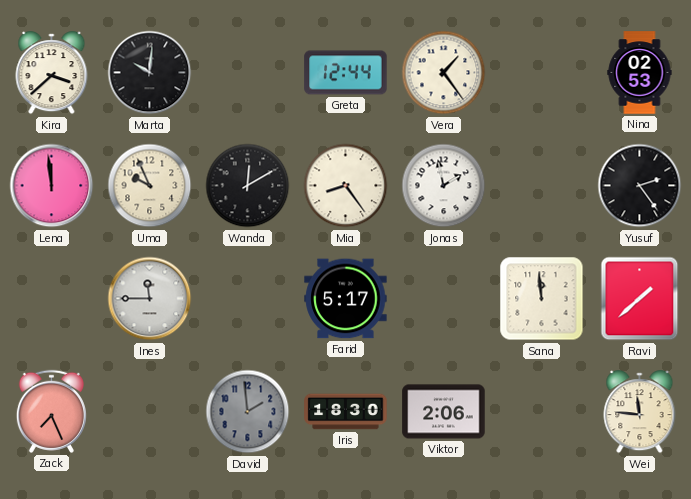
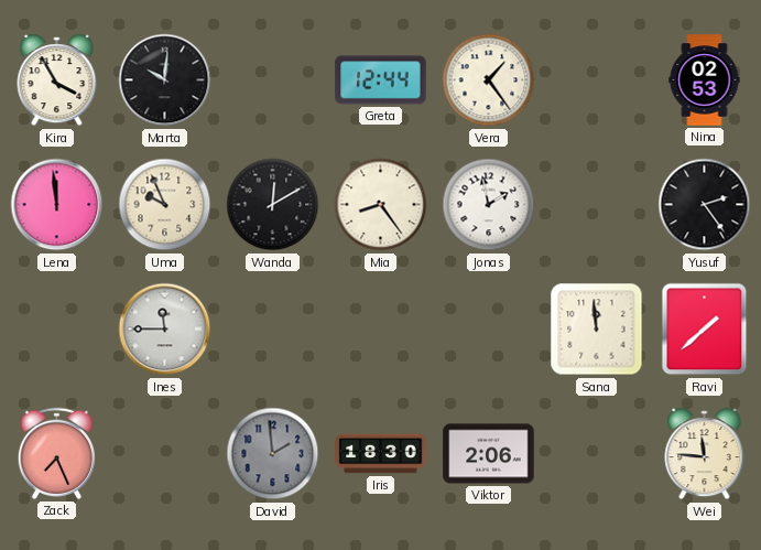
Kira: 3:38 -> 3:55 (57, 80)
Farid: 5:17 -> none (346, 299)
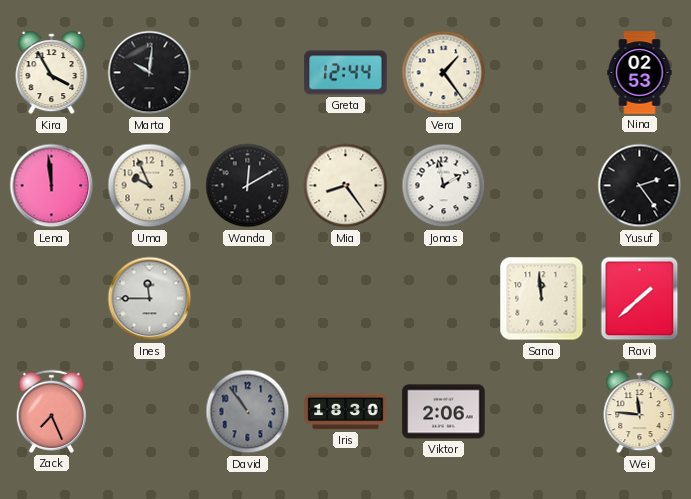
David: 1:59 -> 10:54 (248, 412)
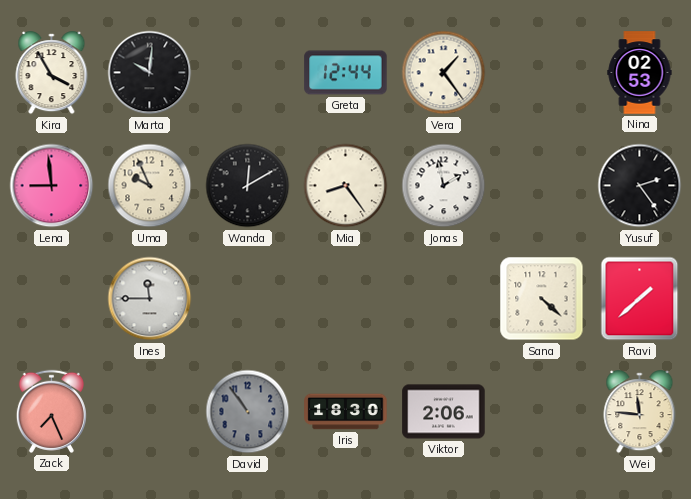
Lena: 11:59 -> 8:59 (52, 186)
Sana: 11:59 -> 4:22 (542, 299)
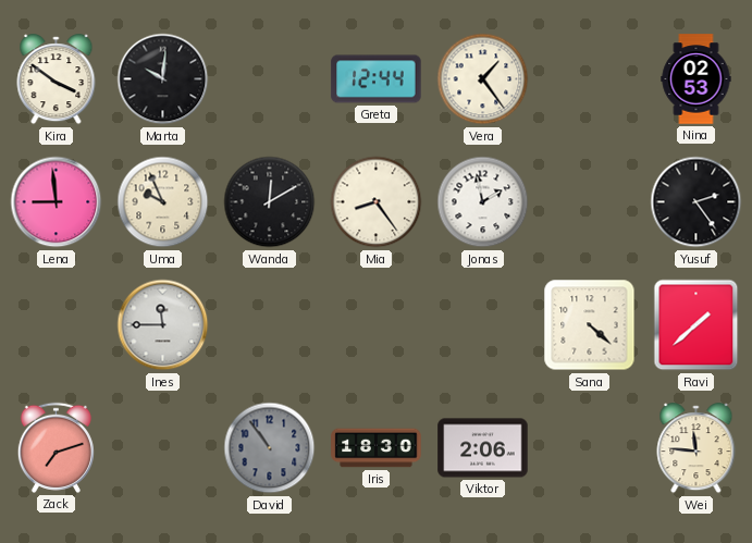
Kira: 3:55 -> 3:51 (57, 79)
Zack: 7:26 -> 7:12 (56, 447)
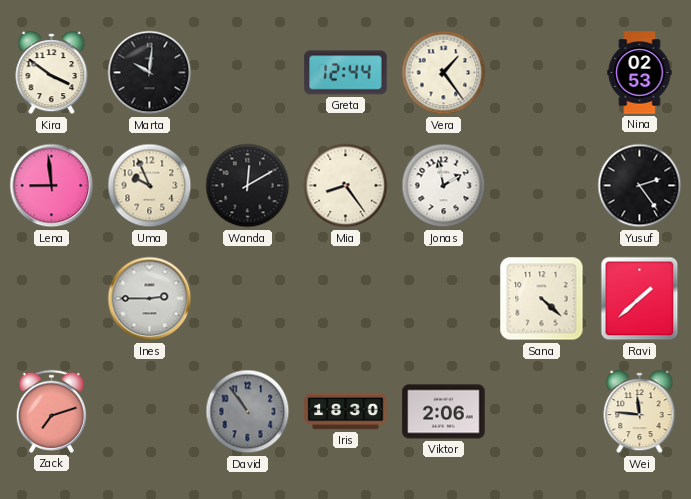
Ines: 11:45 -> 2:45 (150, 299)
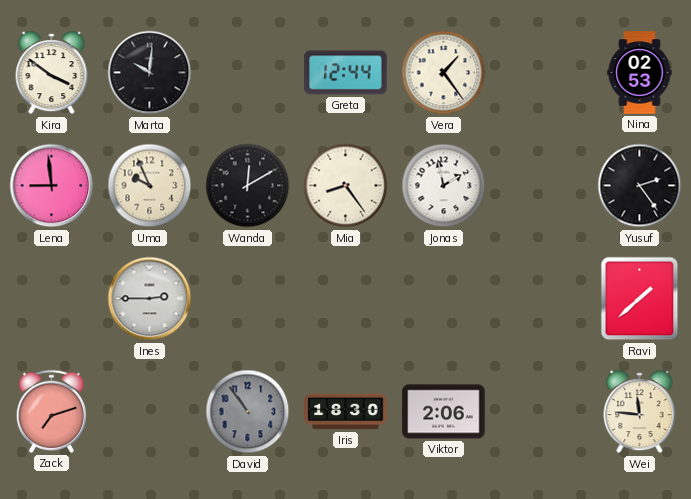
Sana: 4:22 -> none (542, 299)
